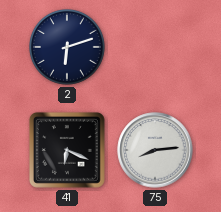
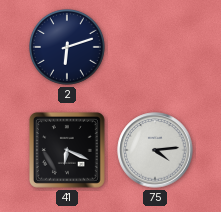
75: 8:14 -> 4:14 (155, 150)
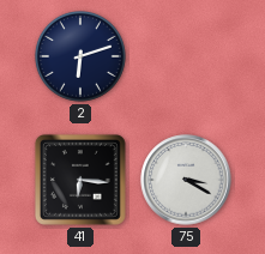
41: 6:19 -> 6:16 (80, 180)
75: 4:14 -> 3:20 (186, 180)
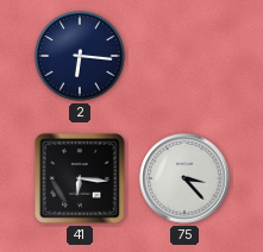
2: 6:12 -> 6:16 (81, 57)
75: 3:20 -> 3:23 (184, 178)
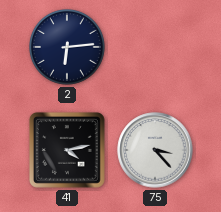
2: 6:16 -> 6:14 (68, 48)
41: 6:16 -> 4:13 (67, 150)
